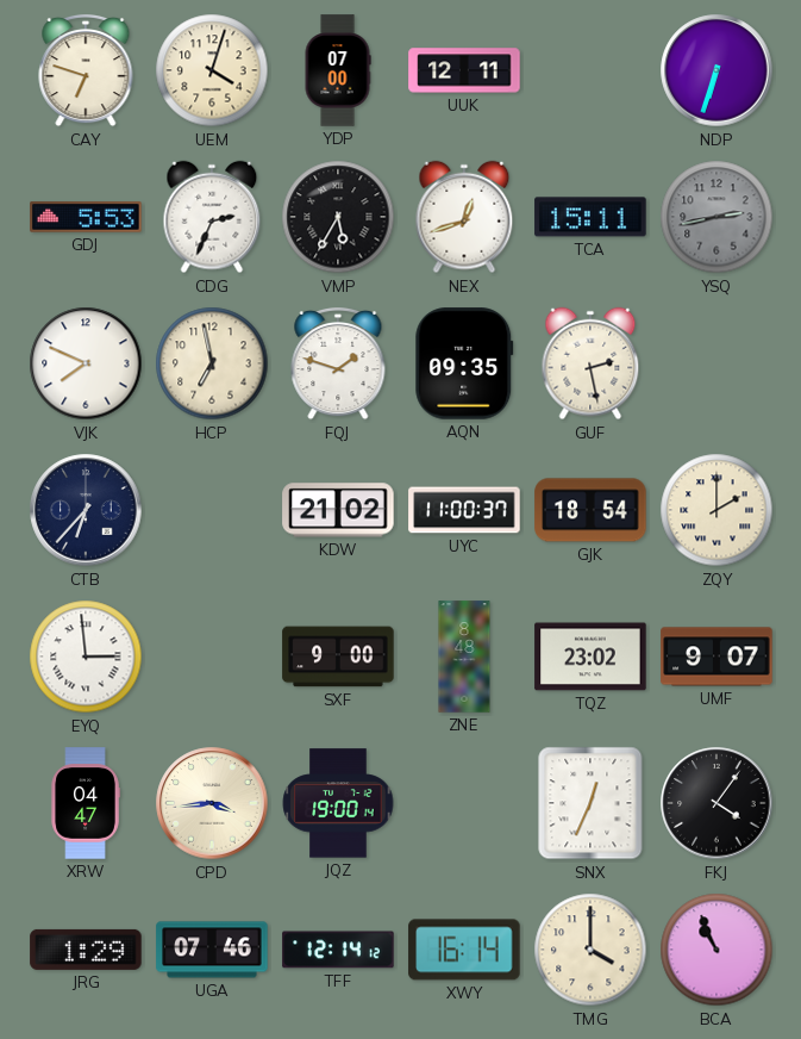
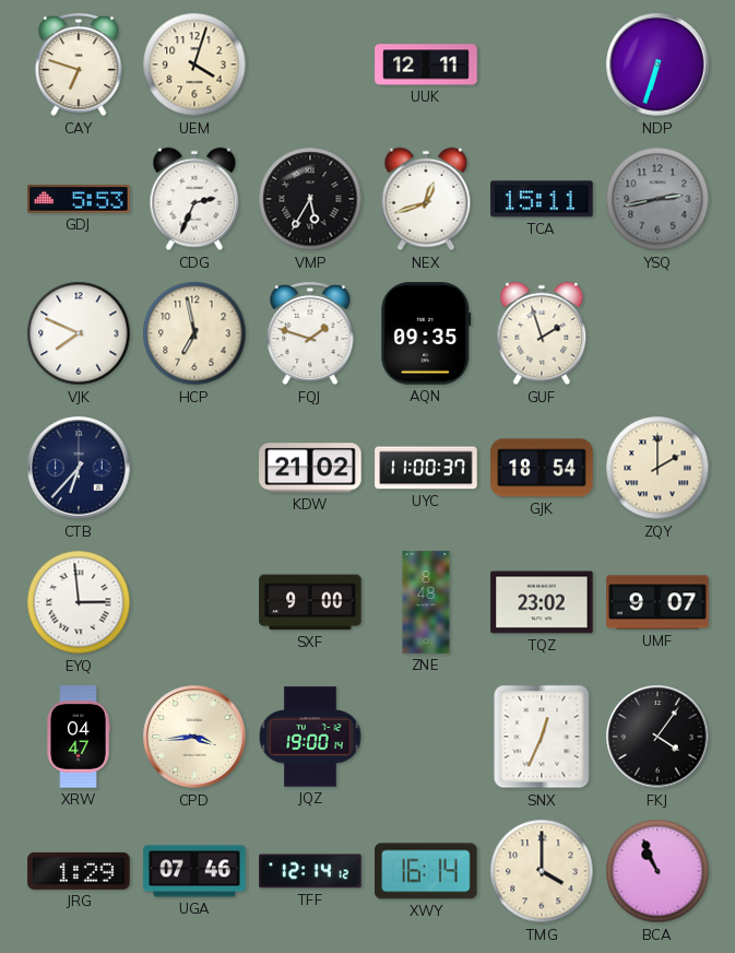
YDP: 07:00 -> none (338, 70)
GUF: 2:28 -> 1:57 (542, 333)
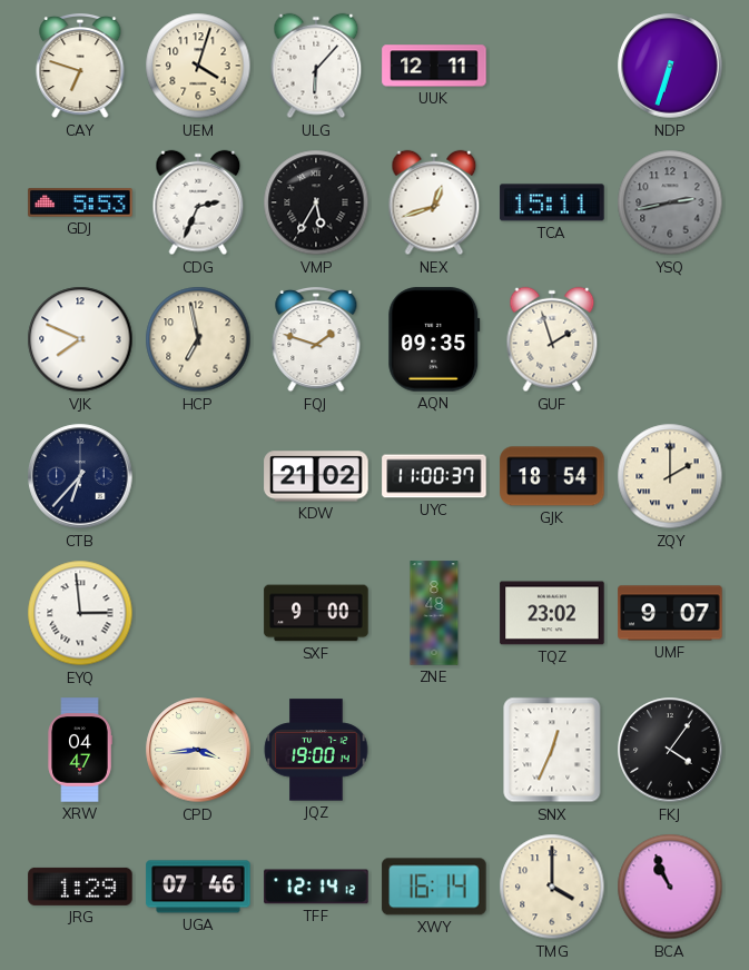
ULG: none -> 6:07 (316, 66)
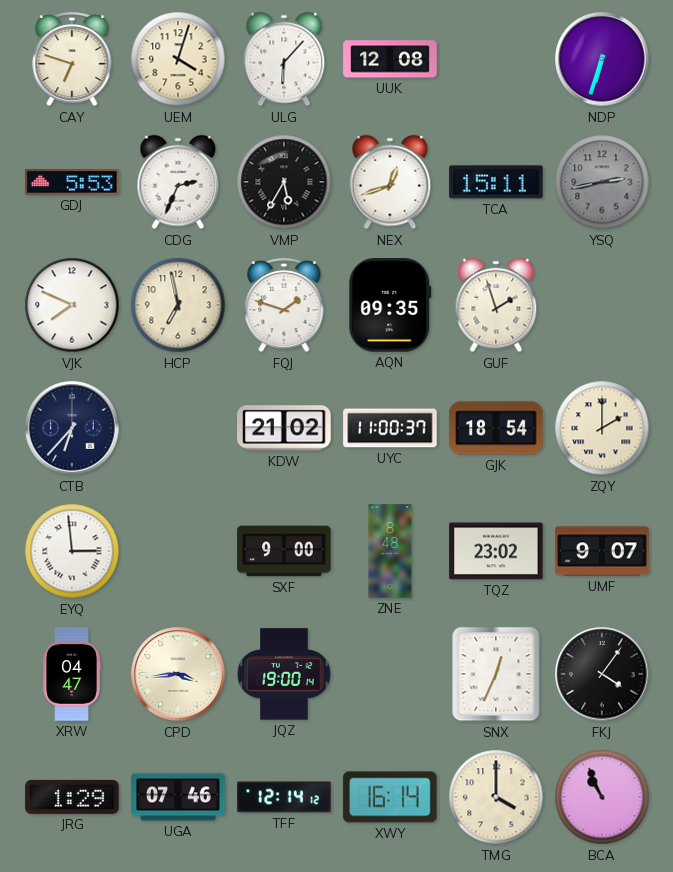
UUK: 12:11 -> 12:08 (390, 59)
